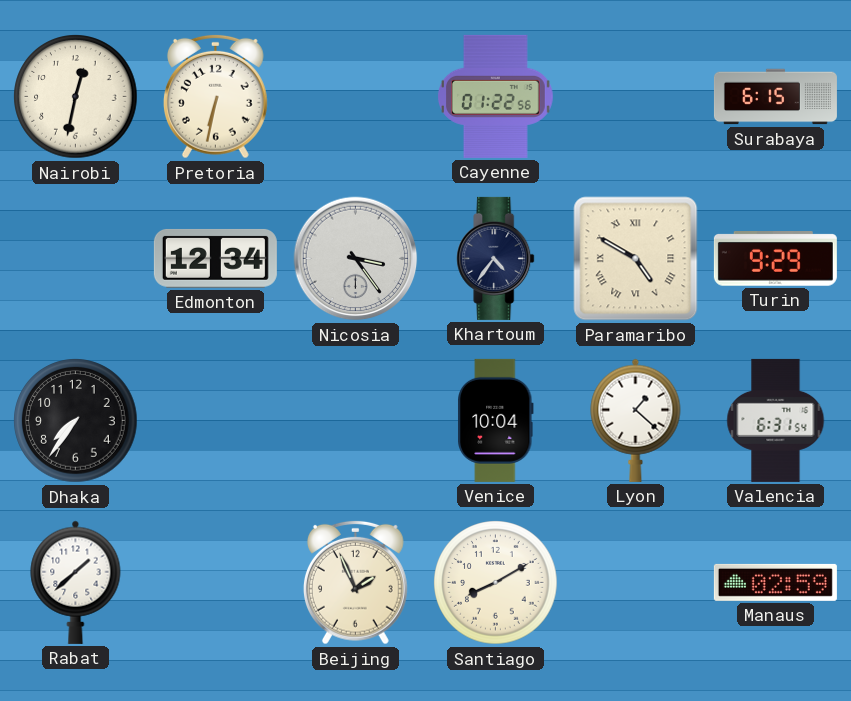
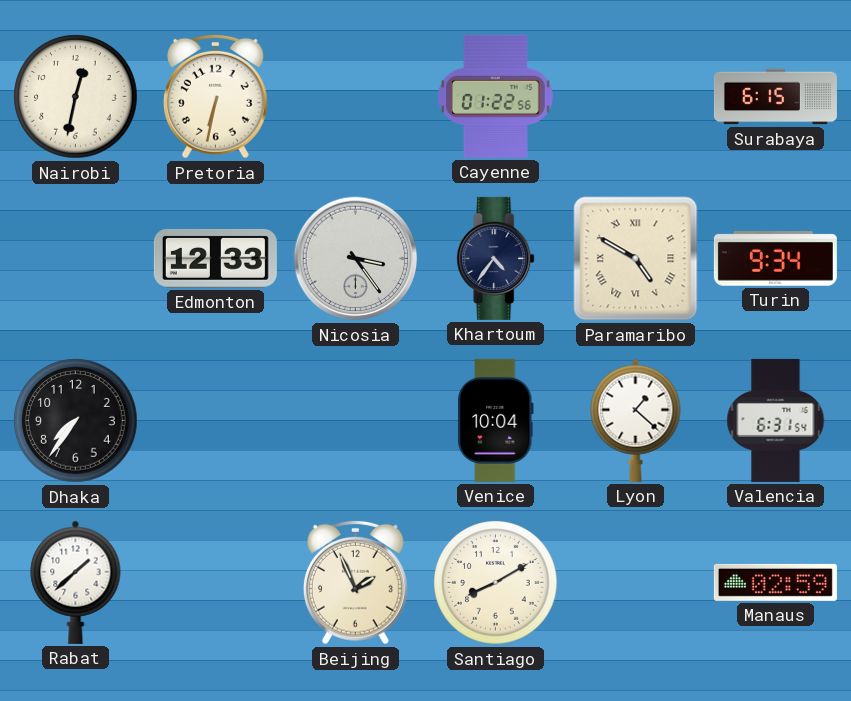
Edmonton: 12:34 -> 12:33 (215, 258)
Turin: 9:29 -> 9:34 (775, 259)
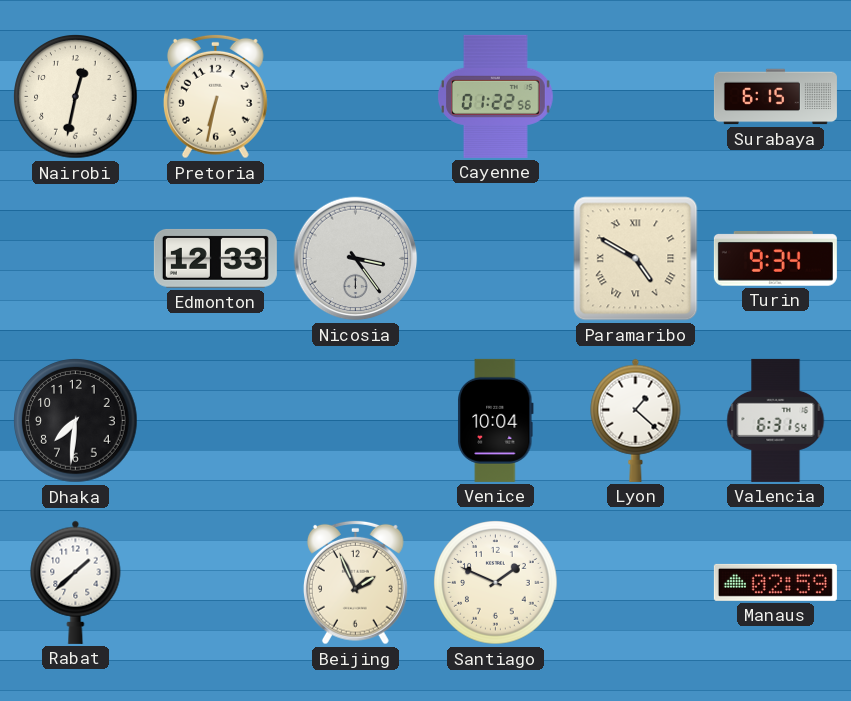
Khartoum: 4:36 -> none (496, 258)
Dhaka: 7:36 -> 7:31 (76, 421)
Santiago: 8:10 -> 1:49 (496, 583)
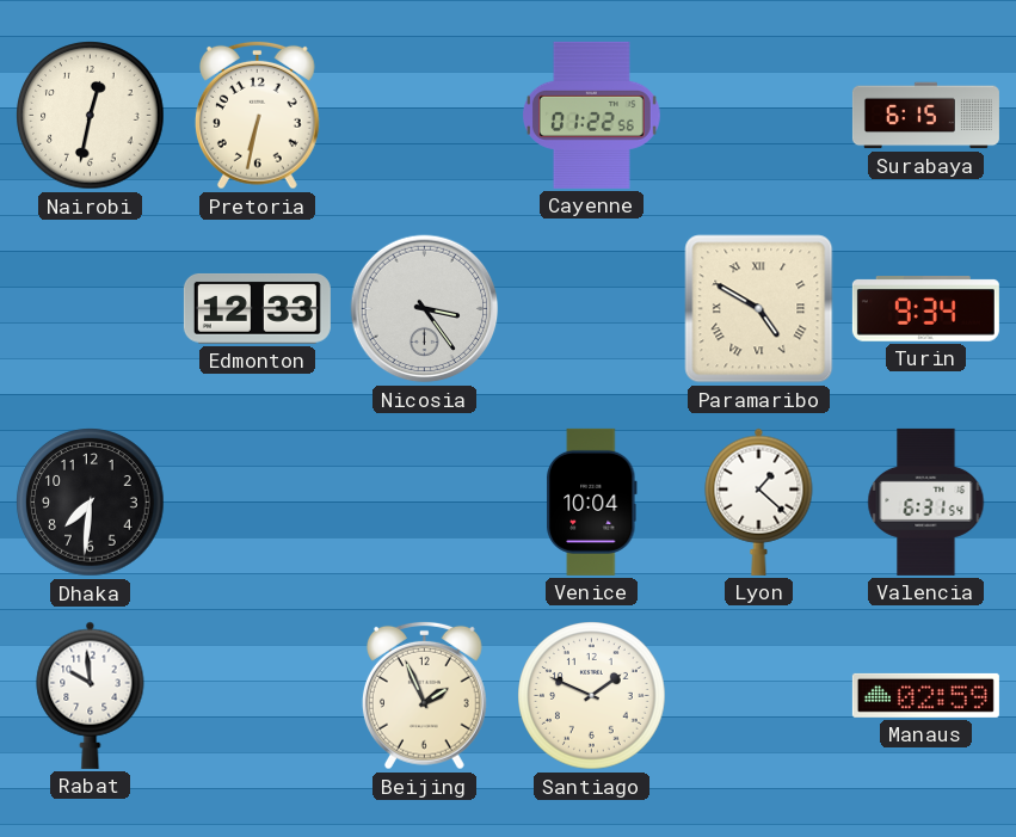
Rabat: 1:38 -> 9:59 (91, 695)
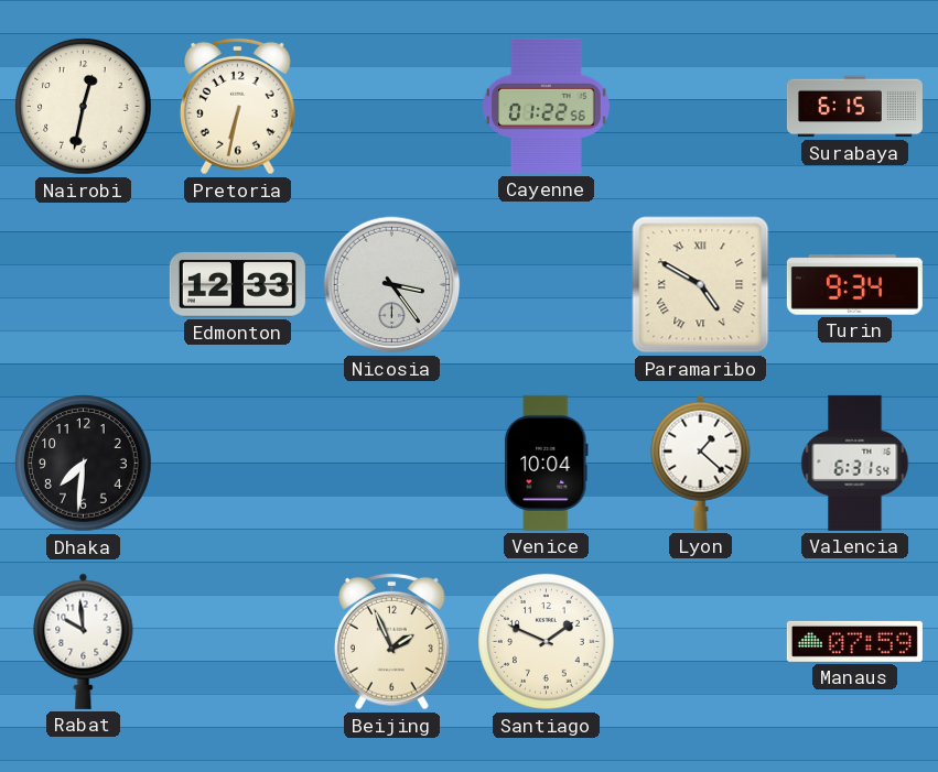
Manaus: 02:59 -> 07:59 (854, 641)
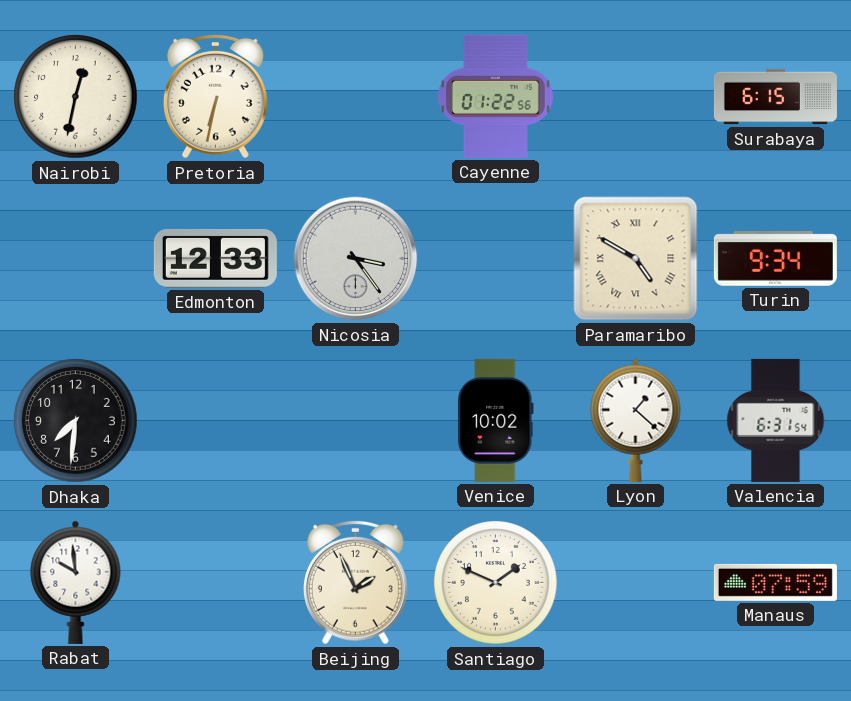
Venice: 10:04 -> 10:02 (496, 420)
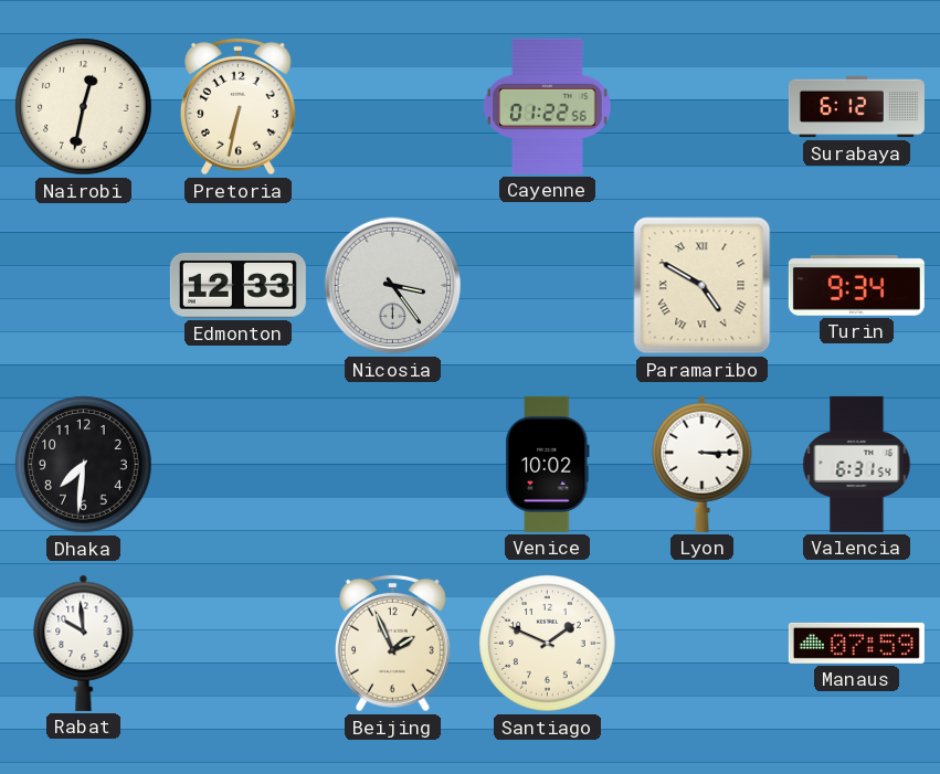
Surabaya: 6:15 -> 6:12 (856, 107)
Lyon: 1:22 -> 3:15 (703, 464)
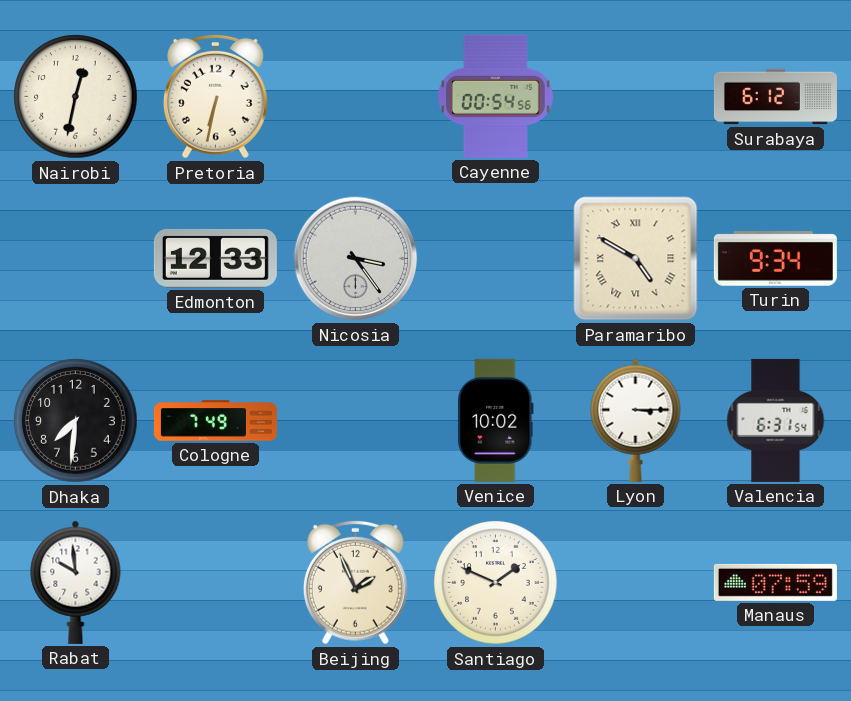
Cayenne: 01:22 -> 00:54 (495, 96)
Cologne: none -> 7:49 (215, 421)
